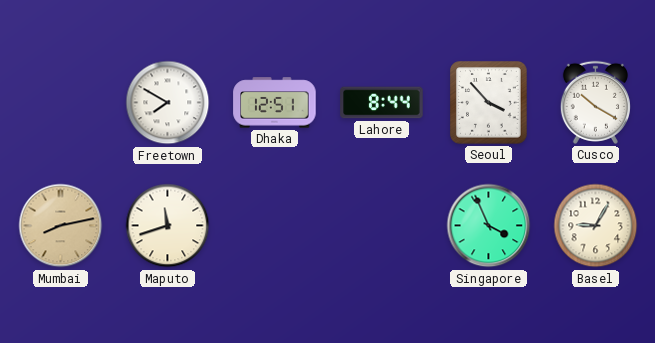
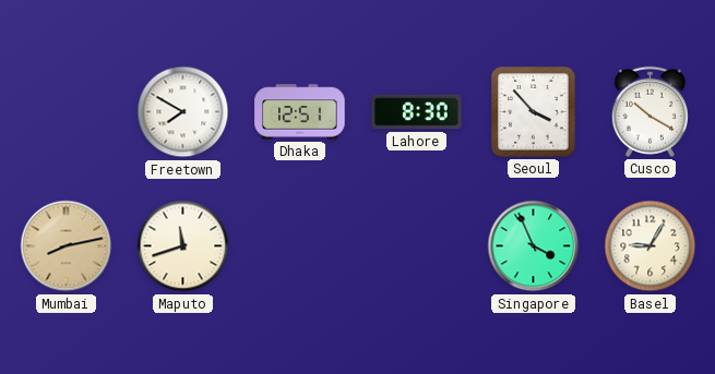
Lahore: 8:44 -> 8:30 (417, 112)
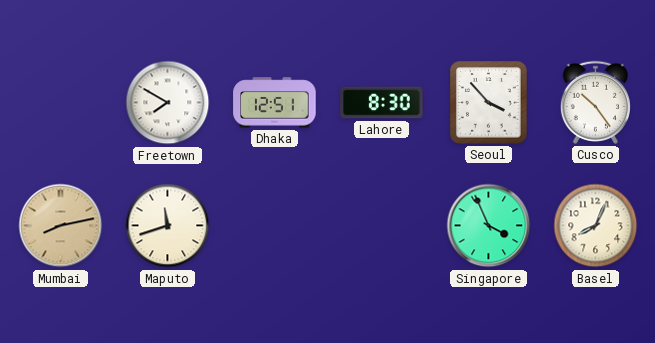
Cusco: 10:20 -> 10:24 (595, 102)
Basel: 9:05 -> 8:04 (596, 226)
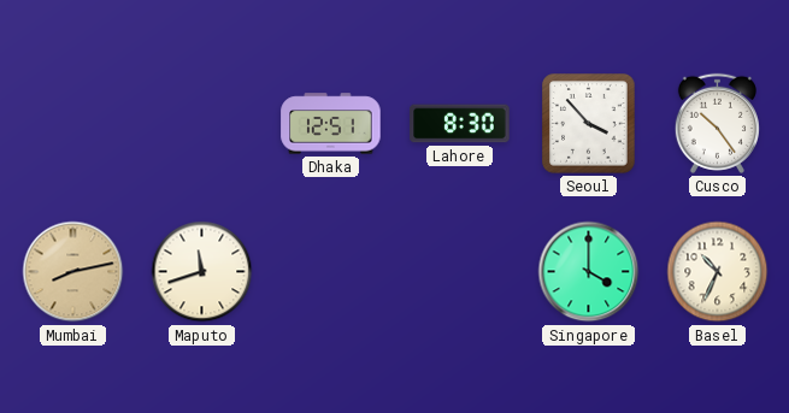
Freetown: 7:50 -> none (168, 103)
Singapore: 3:56 -> 4:00 (589, 272)
Basel: 8:04 -> 10:34 (718, 272)
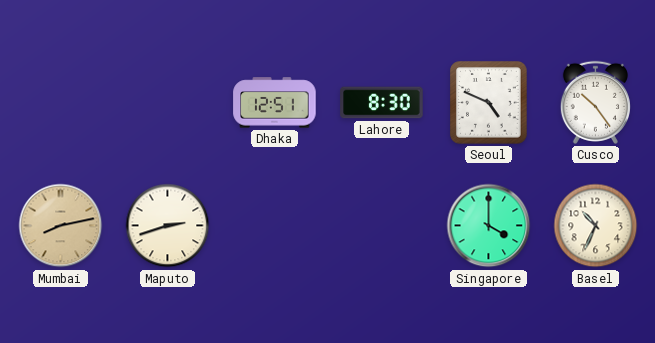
Seoul: 3:53 -> 4:49 (489, 103)
Maputo: 11:42 -> 2:42 (168, 226)
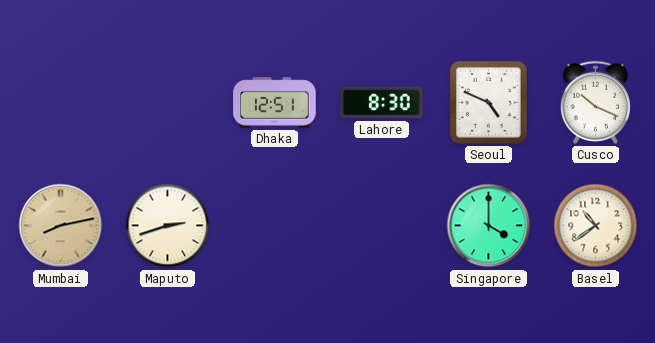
Cusco: 10:24 -> 10:19 (595, 102)
Basel: 10:34 -> 10:39 (596, 226)
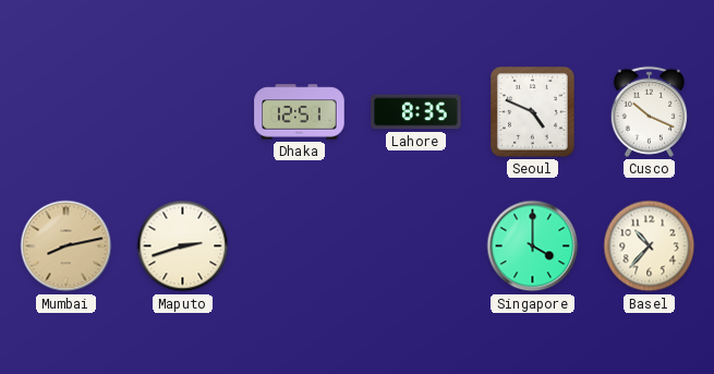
Lahore: 8:30 -> 8:35 (416, 112)
Basel: 10:39 -> 10:37 (650, 246)
